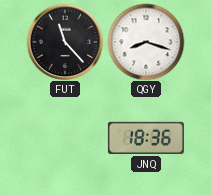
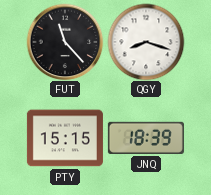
PTY: none -> 15:15 (65, 138)
JNQ: 18:36 -> 18:39 (146, 138)
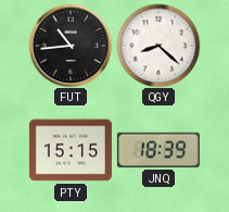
FUT: 11:23 -> 10:44 (71, 46)
QGY: 8:18 -> 8:22 (158, 46)
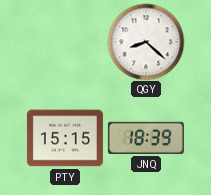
FUT: 10:44 -> none (71, 46)
